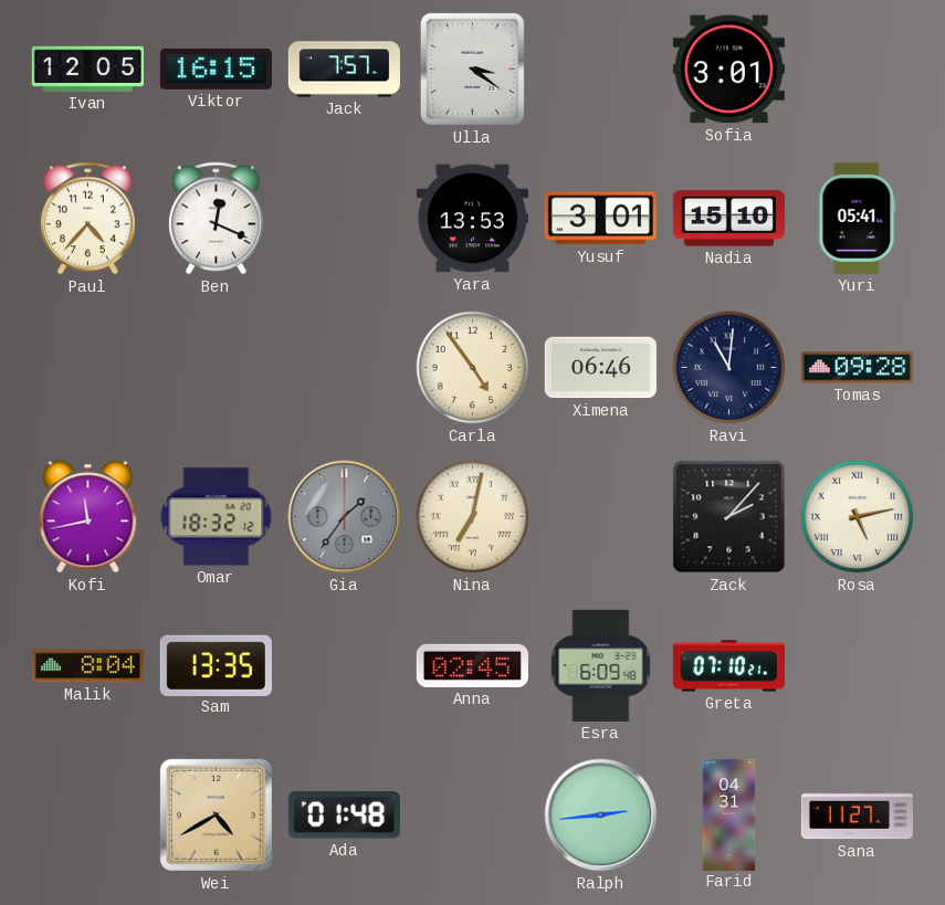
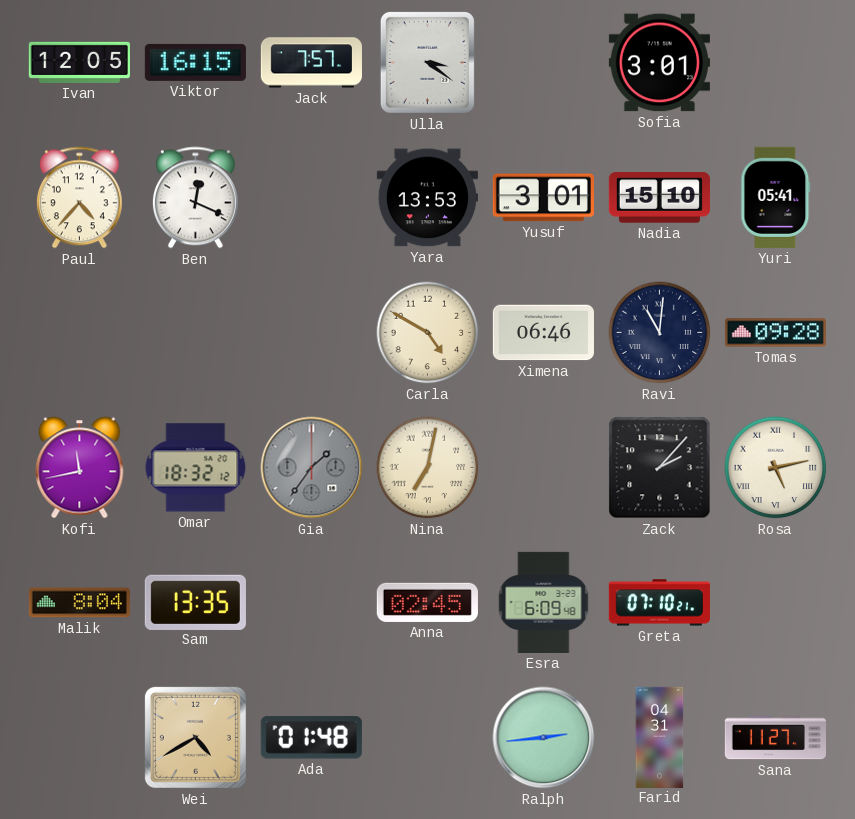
Carla: 4:54 -> 4:50 (428, 333)
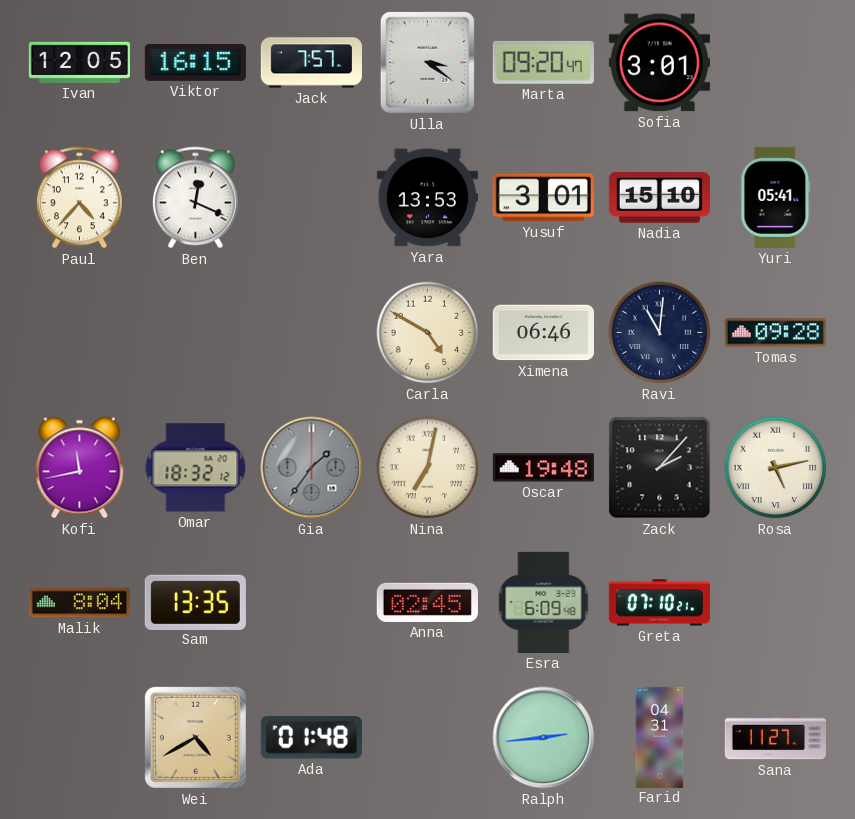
Marta: none -> 09:20 (543, 62)
Oscar: none -> 19:48 (543, 468)
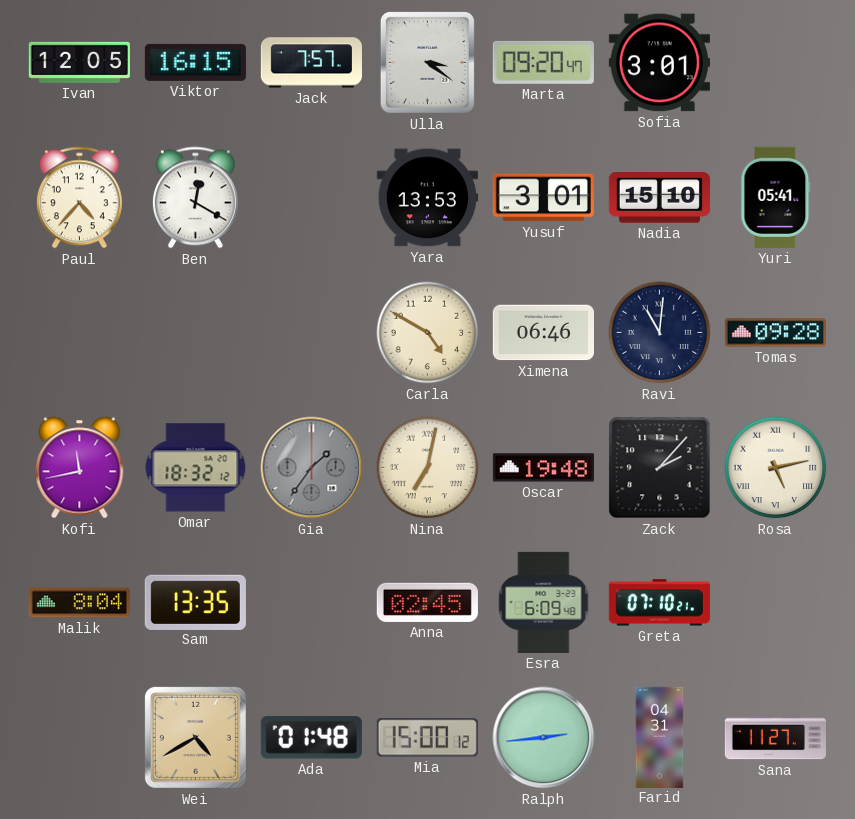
Ben: 12:19 -> 12:20 (195, 198)
Mia: none -> 15:00 (427, 738)
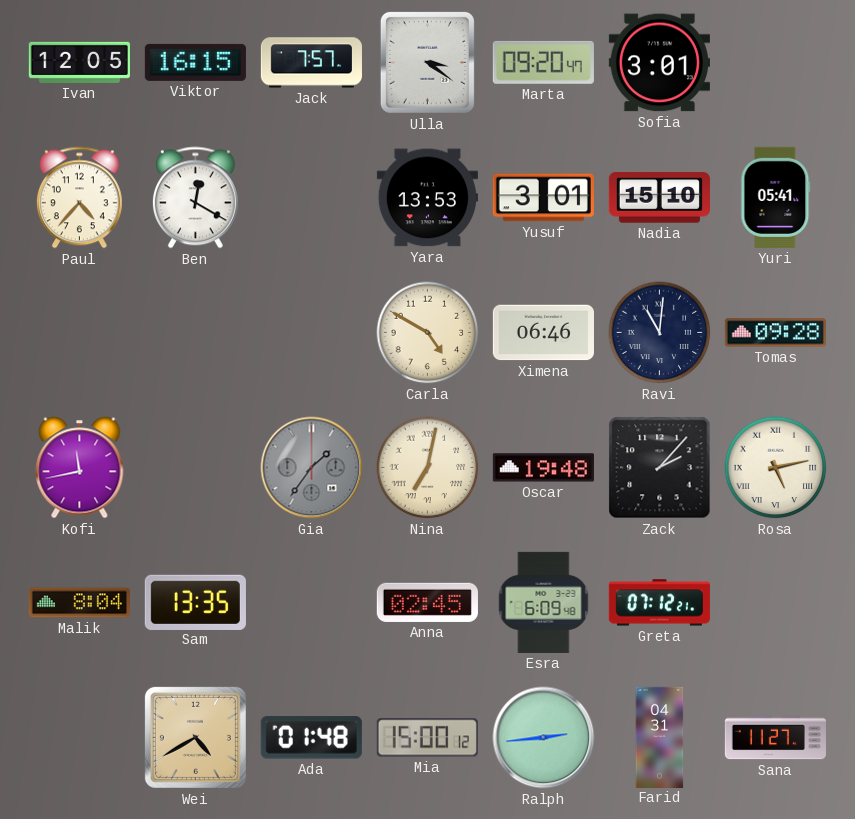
Omar: 18:32 -> none (196, 468)
Greta: 07:10 -> 07:12 (659, 603)
